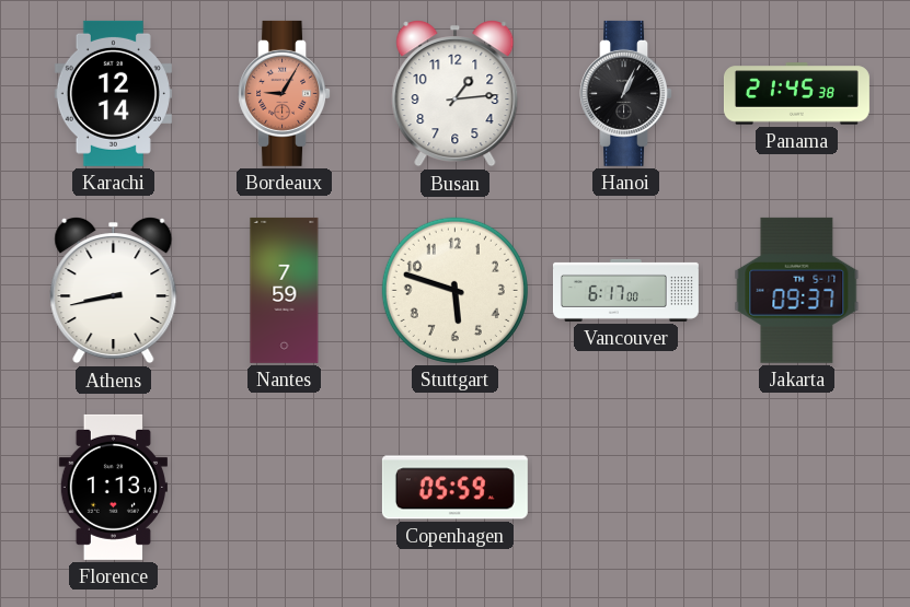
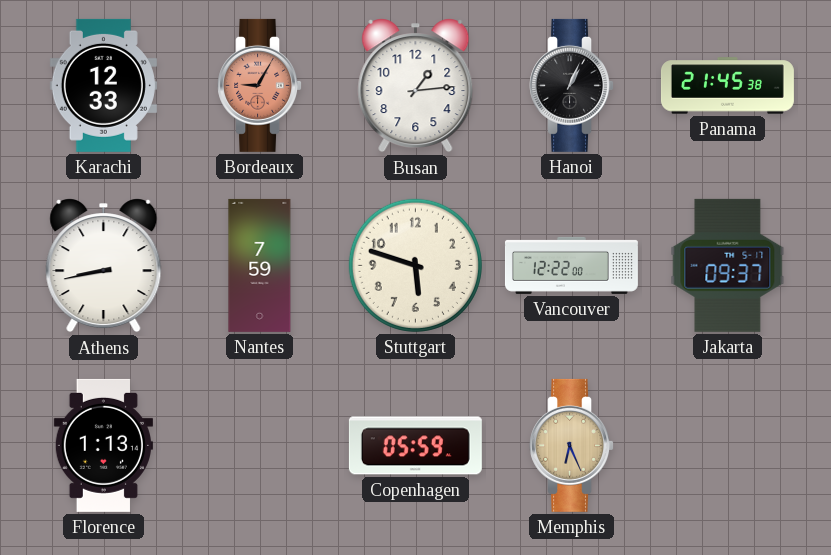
Karachi: 12:14 -> 12:33 (103, 85)
Vancouver: 6:17 -> 12:22 (571, 265)
Memphis: none -> 6:26 (572, 445)
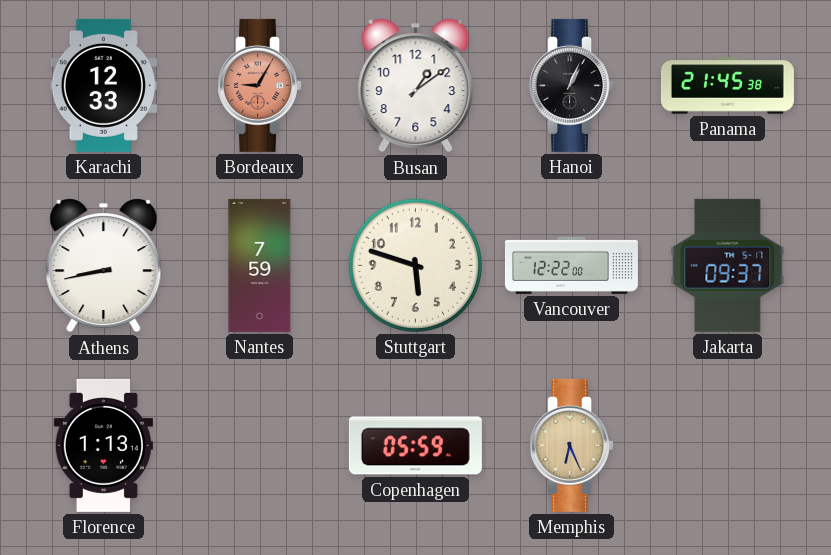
Busan: 1:14 -> 1:09 (416, 86)
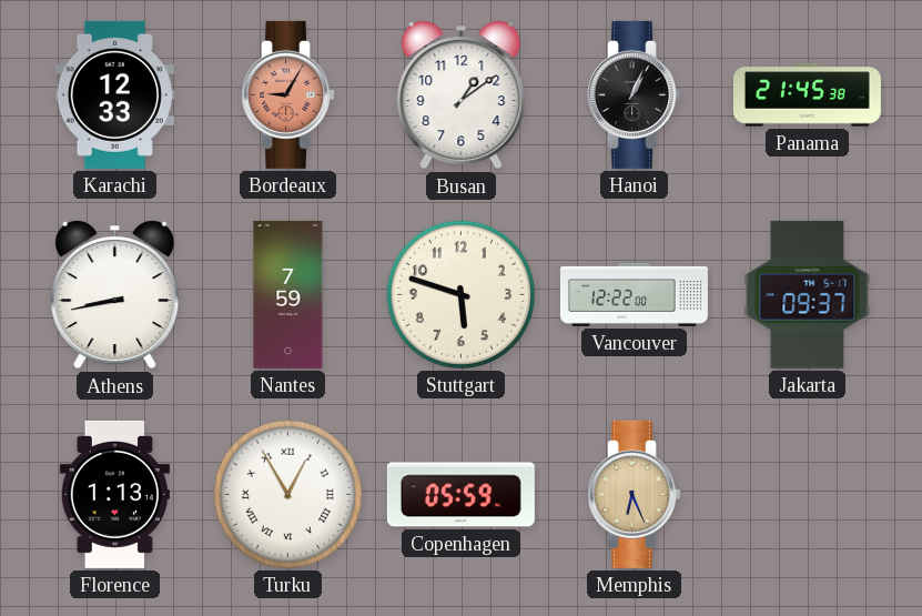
Turku: none -> 12:55 (287, 494)
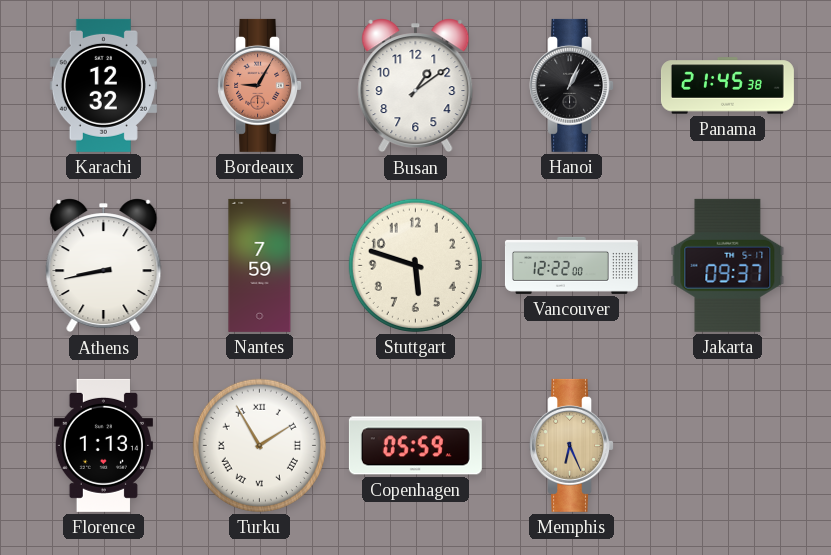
Karachi: 12:33 -> 12:32 (103, 85)
Turku: 12:55 -> 1:55 (259, 445)
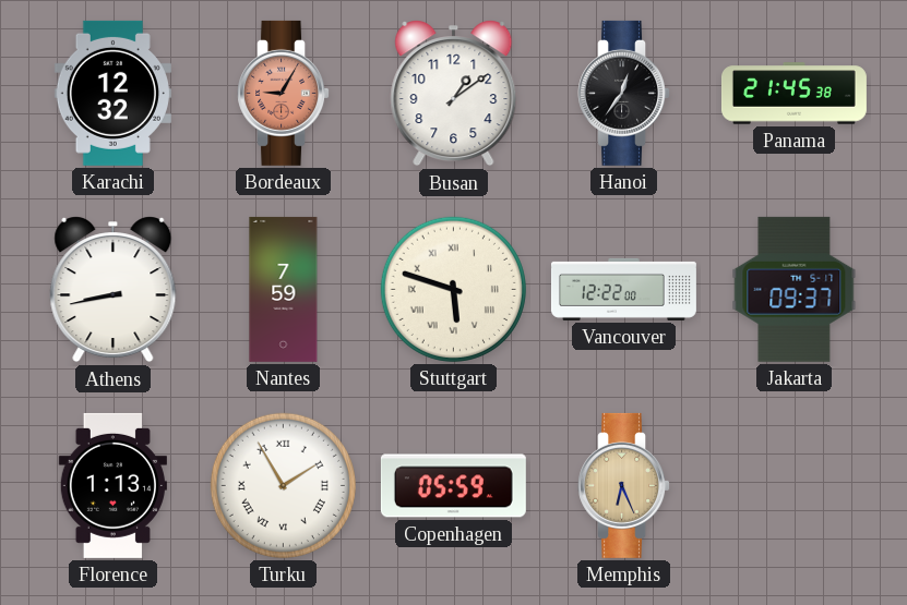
Hanoi: 1:04 -> 12:36 (624, 93)
Stuttgart numerals: Arabic -> Roman (453, 289)
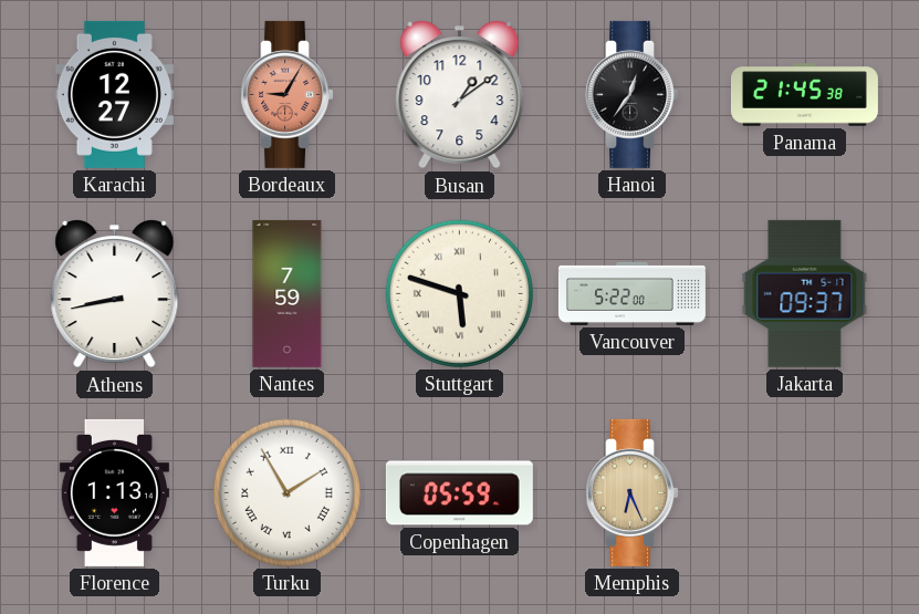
Karachi: 12:32 -> 12:27 (114, 94)
Vancouver: 12:22 -> 5:22 (631, 293)
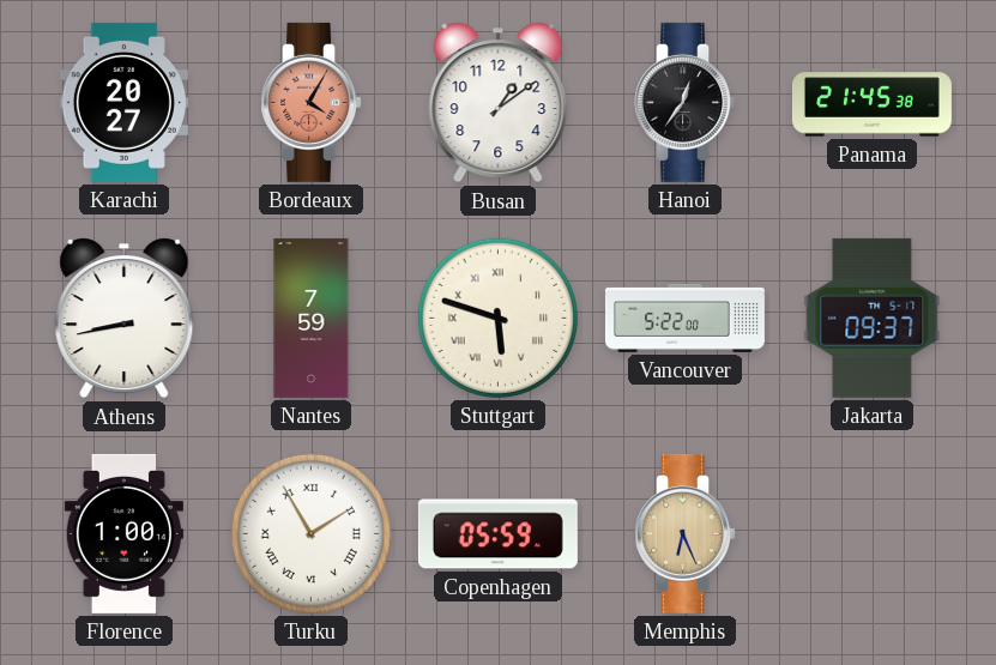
Karachi: 12:27 -> 20:27 (123, 102)
Bordeaux: 9:05 -> 4:05 (312, 102)
Florence: 1:13 -> 1:00 (123, 533)
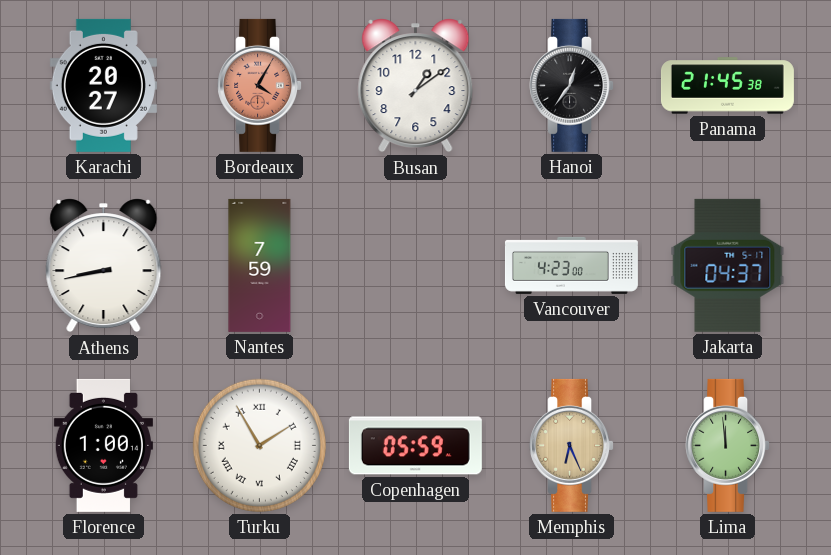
Stuttgart: 5:48 -> none (497, 318)
Vancouver: 5:22 -> 4:23 (571, 265)
Jakarta: 09:37 -> 04:37 (728, 265)
Lima: none -> 11:59 (728, 445)
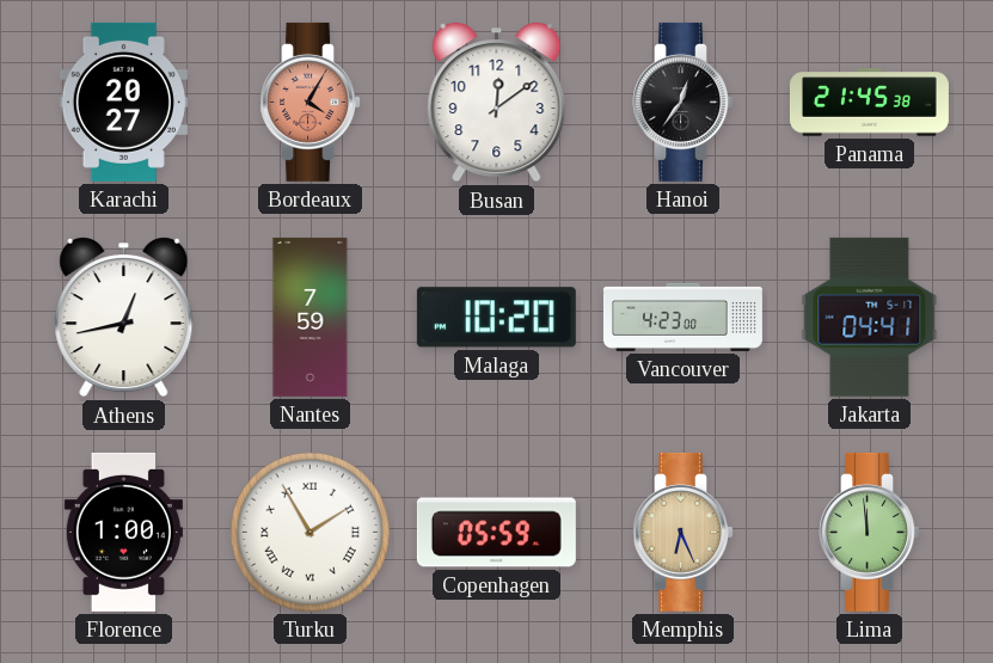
Busan: 1:09 -> 12:09 (497, 103)
Athens: 8:43 -> 12:43 (124, 318)
Malaga: none -> 10:20 (496, 318)
Jakarta: 04:37 -> 04:41 (870, 317)
